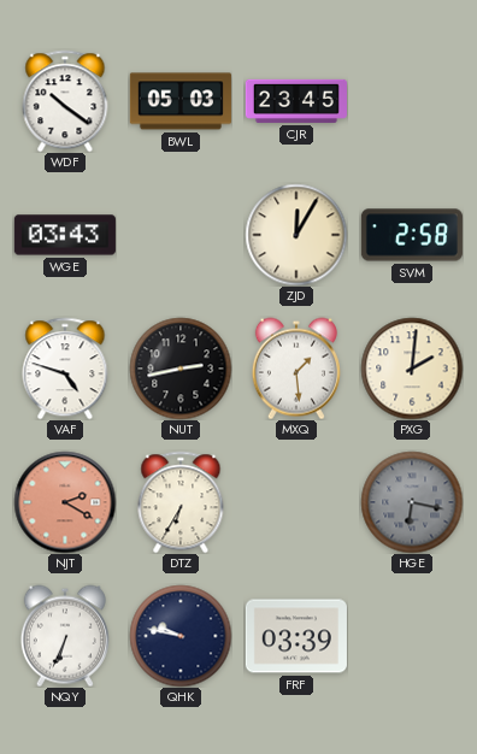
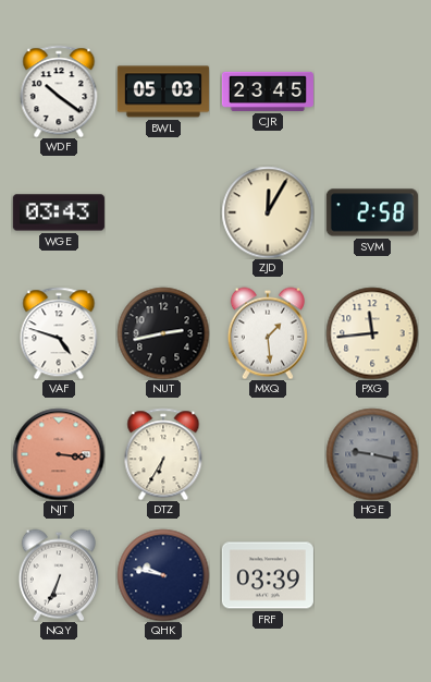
PXG: 2:01 -> 11:44 (372, 333)
NJT: 2:20 -> 3:16 (59, 454)
HGE: 6:17 -> 9:17 (372, 454)
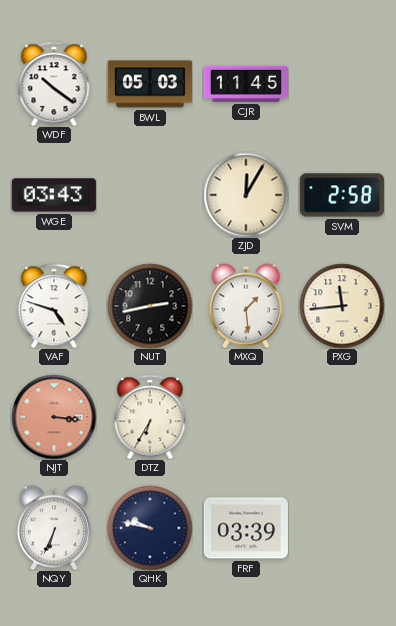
CJR: 23:45 -> 11:45 (246, 84)
HGE: 9:17 -> none (372, 454)
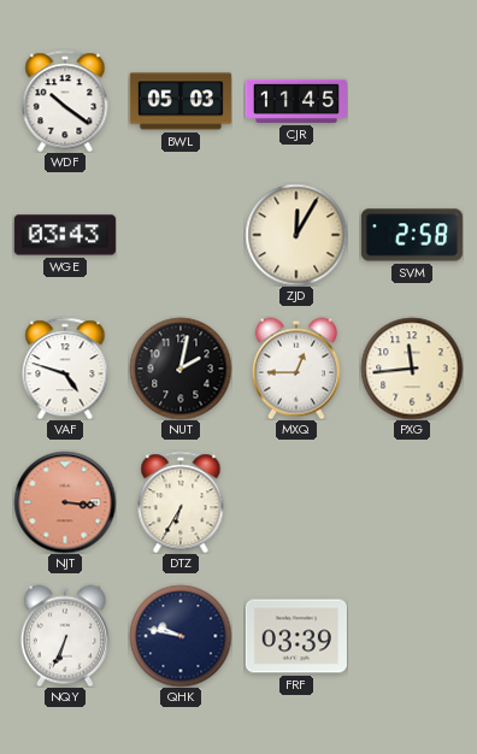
NUT: 2:43 -> 2:02 (181, 369)
MXQ: 1:29 -> 12:45 (296, 369)
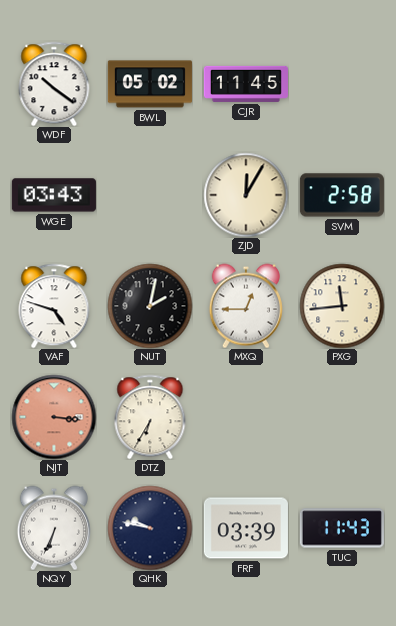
BWL: 05:03 -> 05:02 (150, 84)
TUC: none -> 11:43 (342, 528)
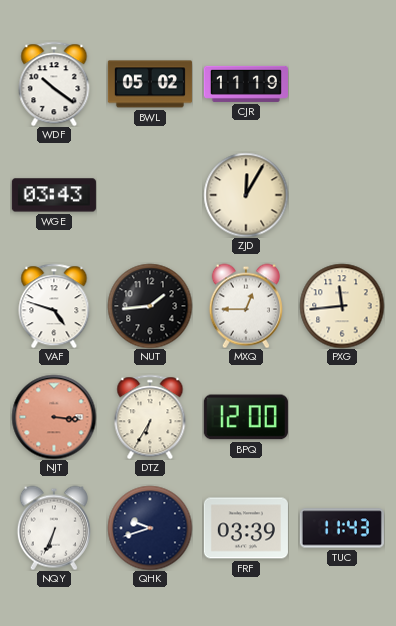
CJR: 11:45 -> 11:19 (246, 84)
SVM: 2:58 -> none (342, 195)
NUT: 2:02 -> 1:44 (150, 306)
BPQ: none -> 12:00 (246, 417)
QHK: 9:47 -> 9:42 (150, 528)
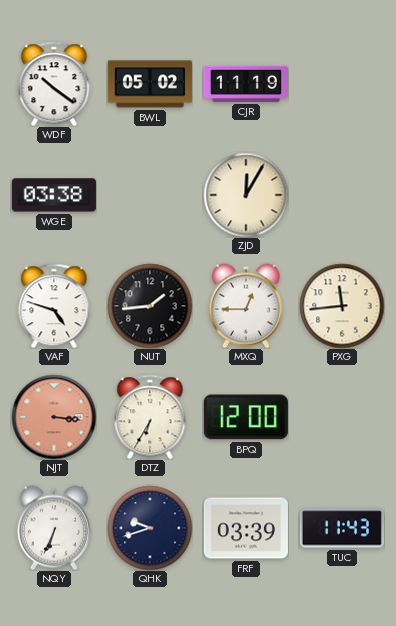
WGE: 03:43 -> 03:38 (54, 195)
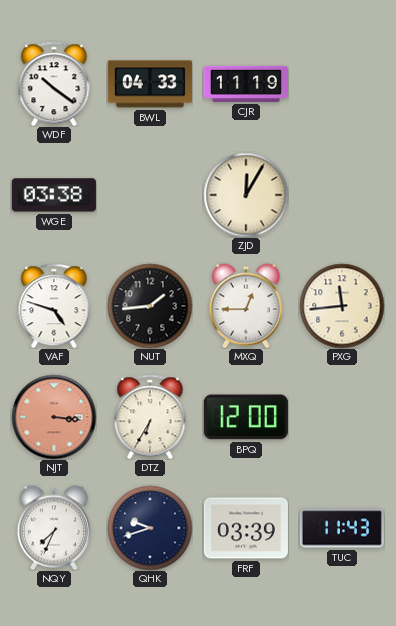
BWL: 05:02 -> 04:33 (150, 84)
NQY: 6:34 -> 7:34 (54, 528)
